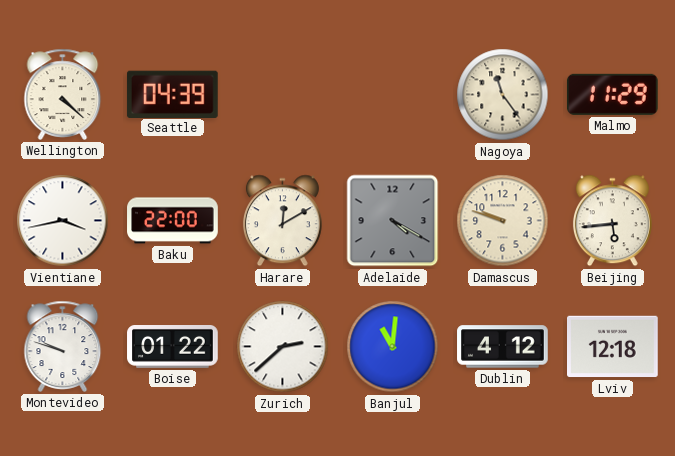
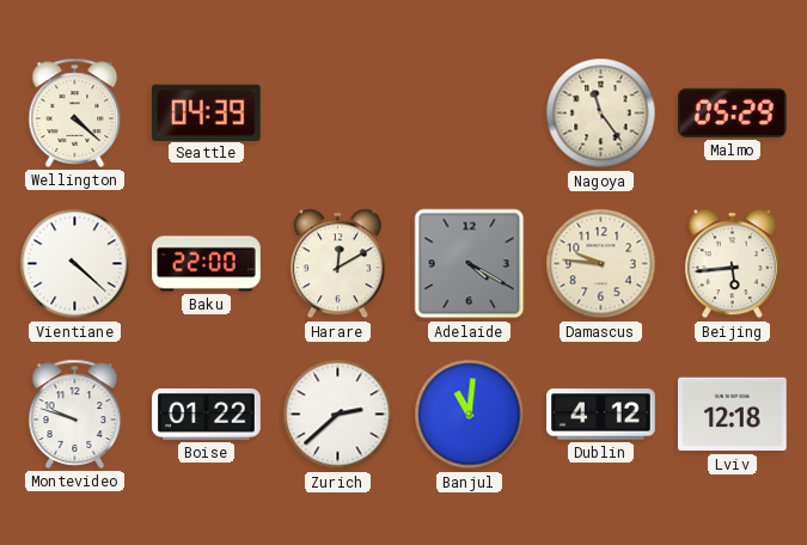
Malmo: 11:29 -> 05:29 (732, 112)
Vientiane: 3:43 -> 4:22 (75, 264)
Damascus: 9:48 -> 9:46 (601, 264)
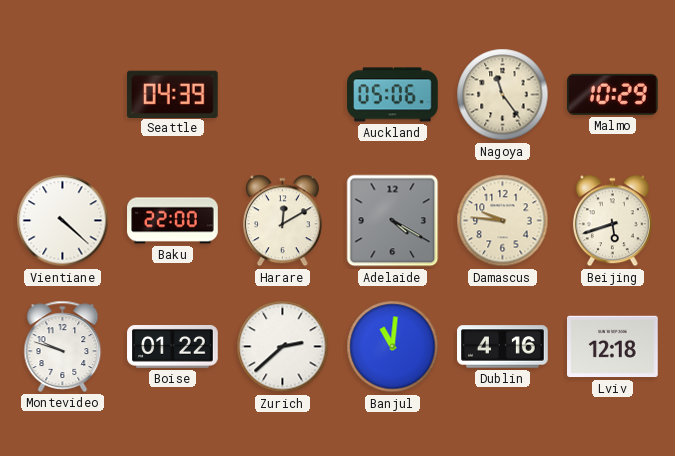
Wellington: 4:22 -> none (75, 112)
Auckland: none -> 05:06 (393, 95)
Malmo: 05:29 -> 10:29 (612, 94)
Beijing: 5:44 -> 5:42 (612, 221)
Dublin: 4:12 -> 4:16 (503, 347)
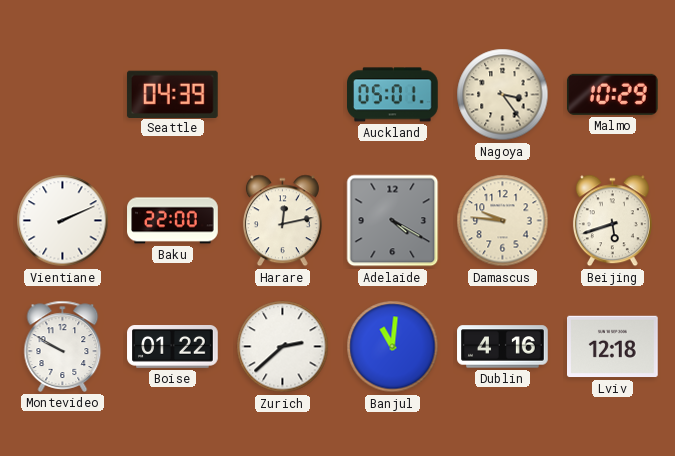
Auckland: 05:06 -> 05:01 (393, 95)
Nagoya: 11:24 -> 3:24 (503, 95)
Vientiane: 4:22 -> 2:11 (63, 221)
Harare: 12:10 -> 12:13 (282, 221)
Montevideo: 9:48 -> 9:50 (63, 346)
